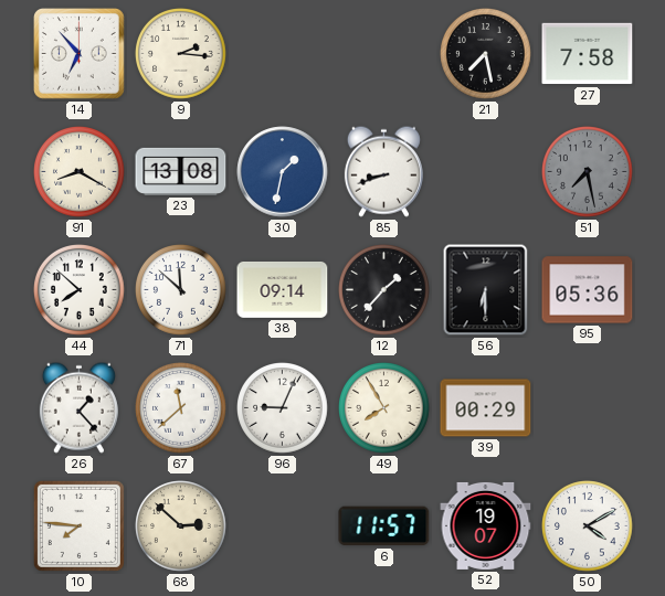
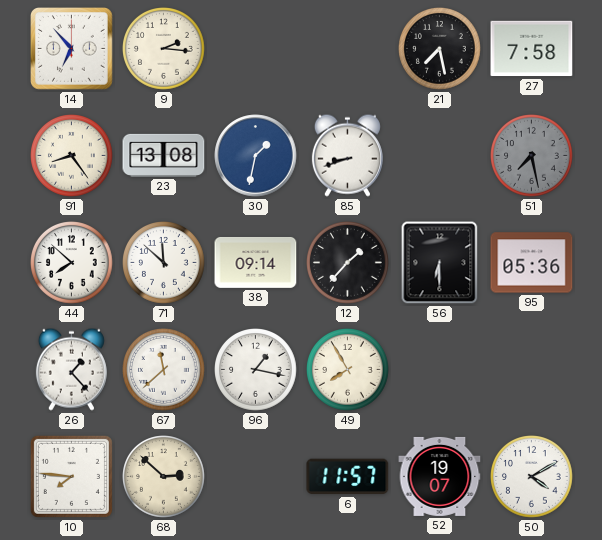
91: 8:20 -> 8:24 (72, 156)
96: 9:04 -> 1:17 (256, 370)
39: 00:29 -> none (486, 408)
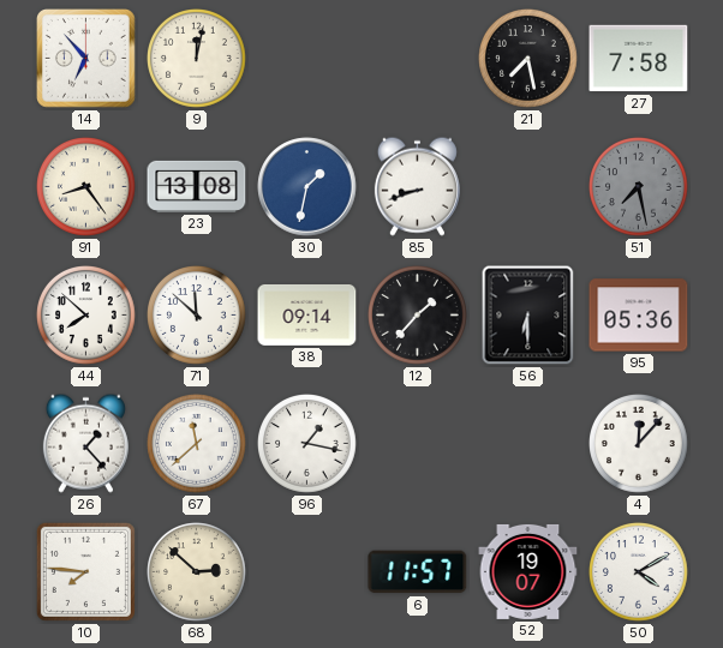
9: 2:16 -> 12:02 (197, 59)
49: 7:55 -> none (348, 370)
4: none -> 12:07 (639, 444)
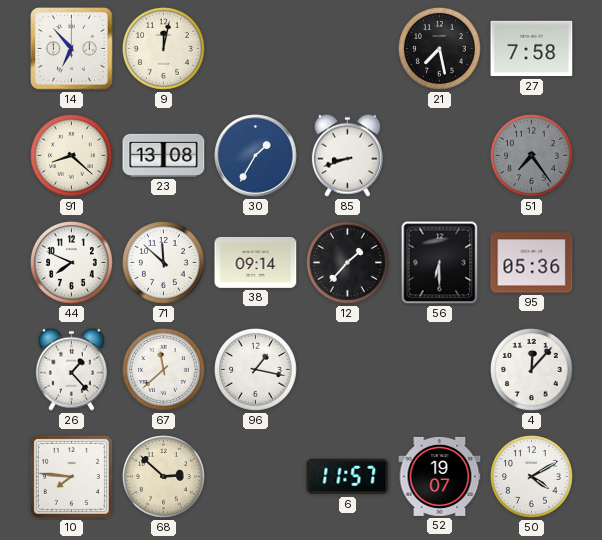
91: 8:24 -> 8:22 (72, 156)
30: 1:32 -> 1:35 (256, 156)
51: 7:28 -> 7:24 (532, 156)
44: 7:52 -> 7:49 (72, 263)
